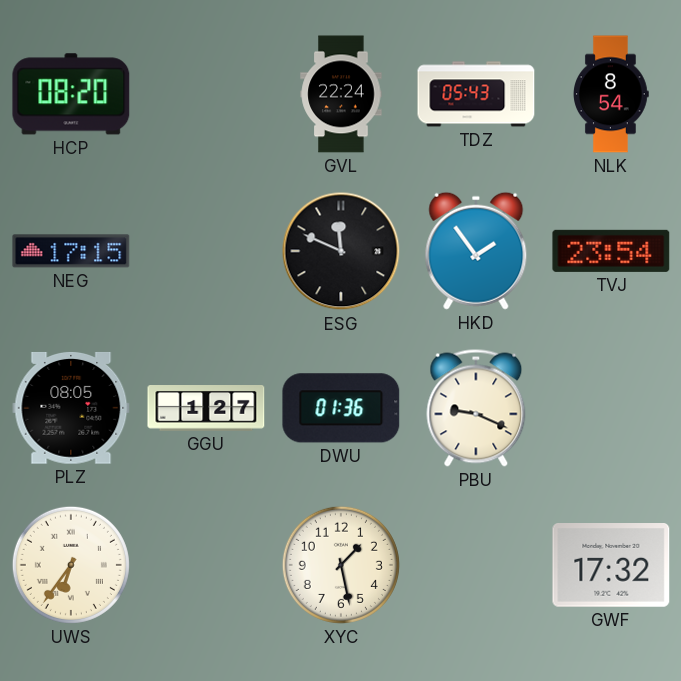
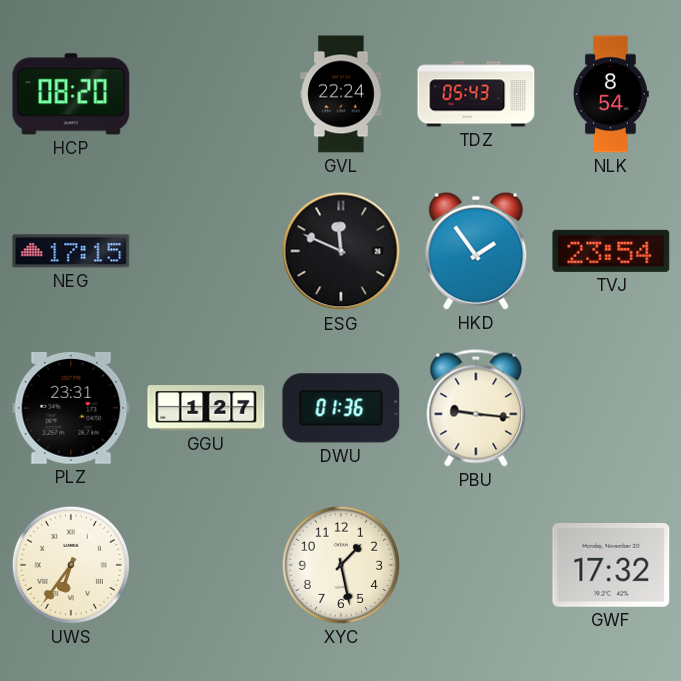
PLZ: 08:05 -> 23:31 (71, 408)
PBU: 9:19 -> 9:16 (476, 408)
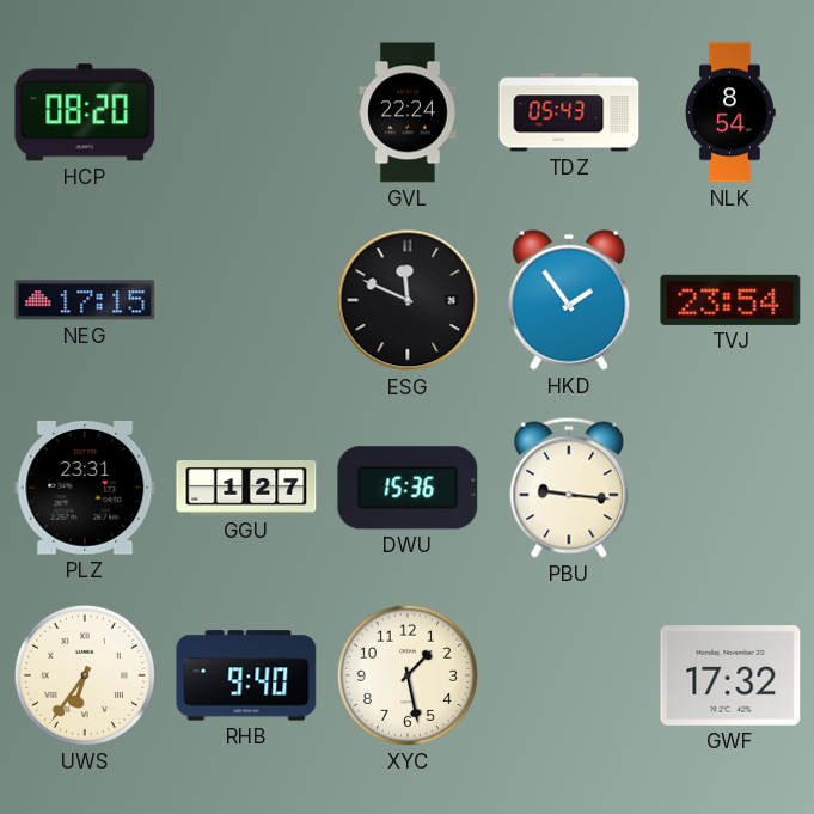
DWU: 01:36 -> 15:36 (408, 488)
RHB: none -> 9:40 (246, 675)
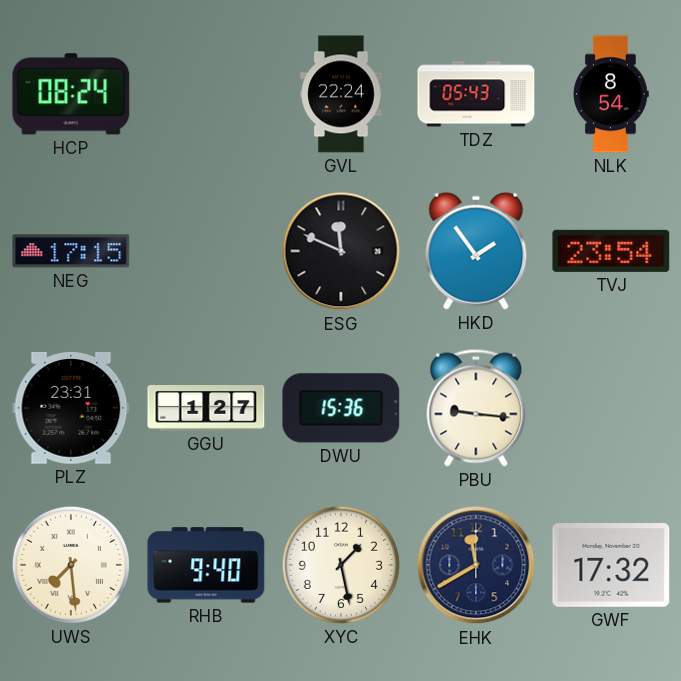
HCP: 08:20 -> 08:24 (71, 94)
UWS: 6:36 -> 7:29 (71, 565)
EHK: none -> 11:40 (476, 565)
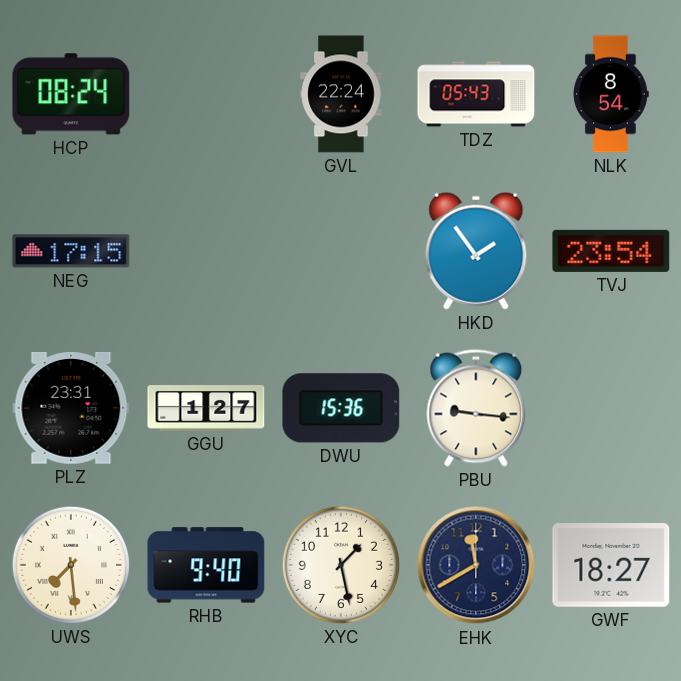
ESG: 11:49 -> none (341, 251)
GWF: 17:32 -> 18:27 (611, 566)
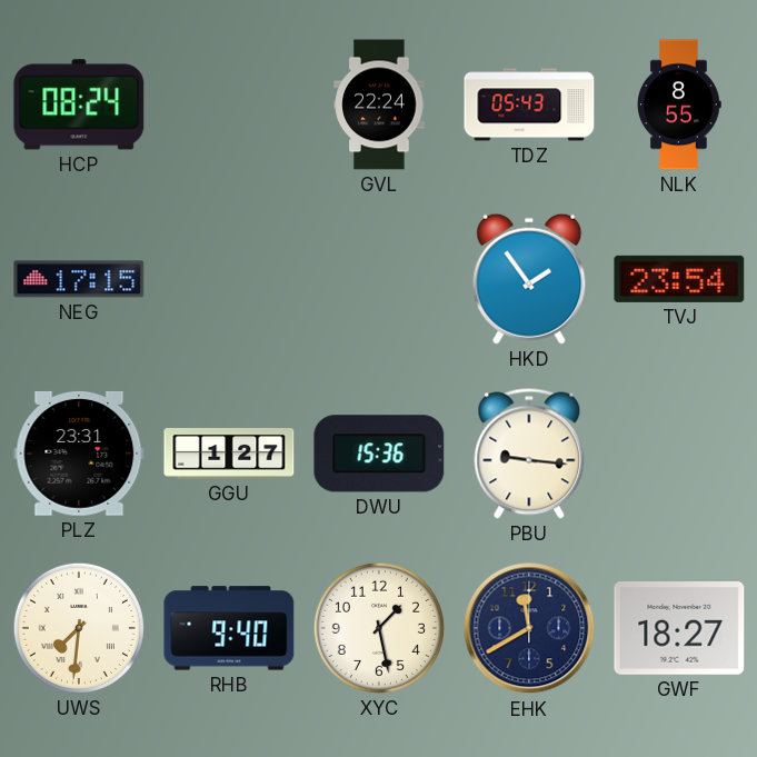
NLK: 8:54 -> 8:55 (680, 104)
UWS: 7:29 -> 7:31 (79, 628)
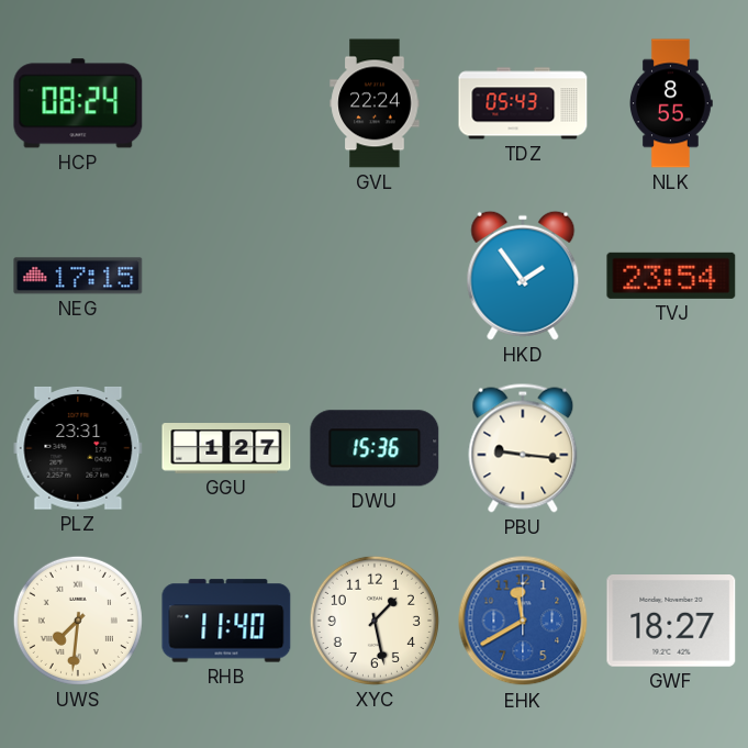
RHB: 9:40 -> 11:40 (226, 621)
EHK dial: navy -> blue (523, 621)
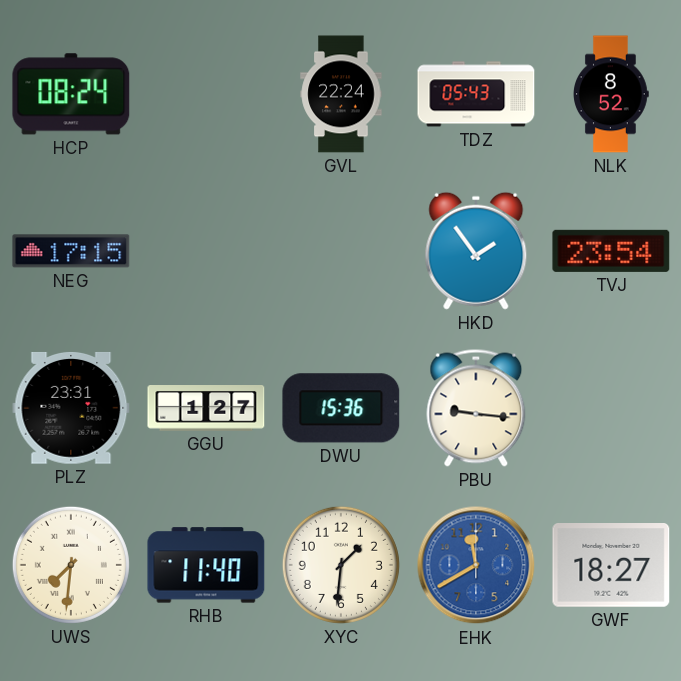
NLK: 8:55 -> 8:52 (612, 94)
XYC: 1:28 -> 1:31 (341, 565)
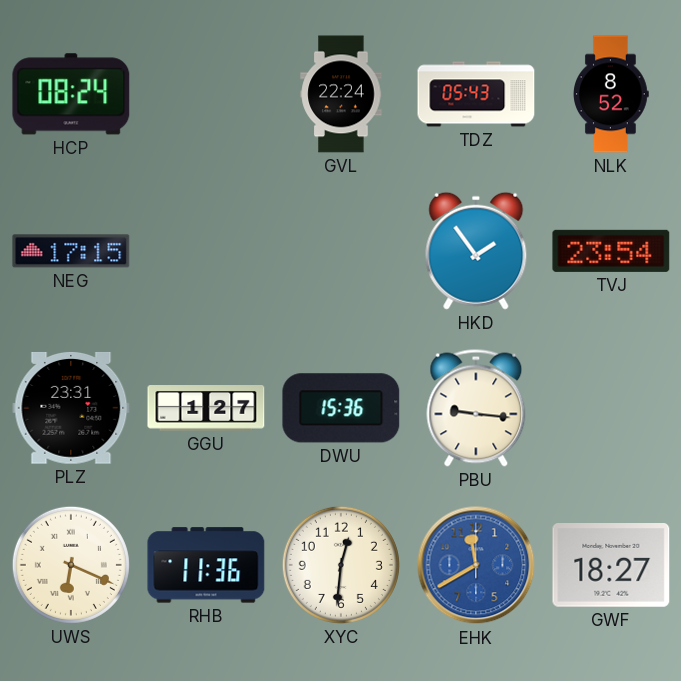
UWS: 7:31 -> 6:19 (71, 565)
RHB: 11:40 -> 11:36 (206, 565)
XYC: 1:31 -> 12:31 (341, 565)
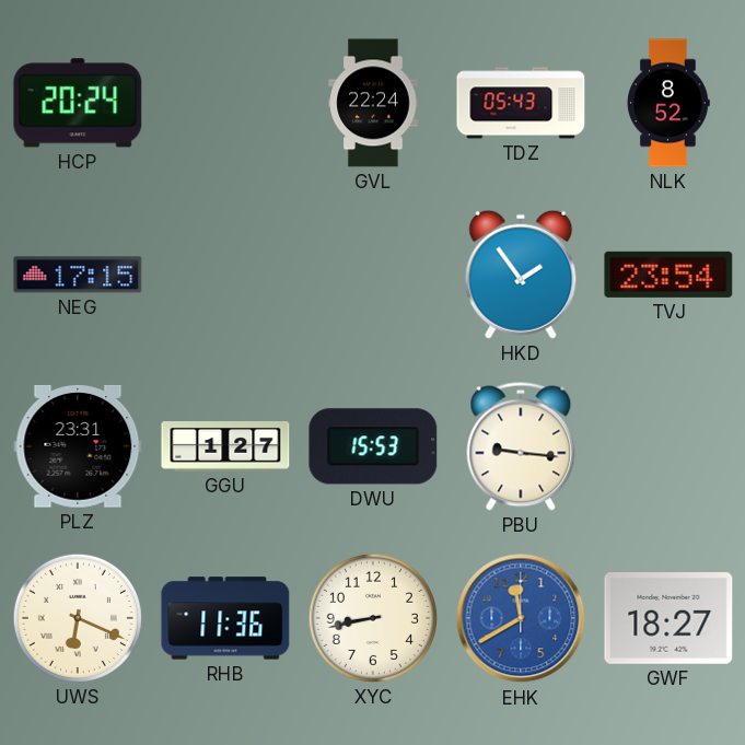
HCP: 08:24 -> 20:24 (78, 103)
DWU: 15:36 -> 15:53 (373, 446)
XYC: 12:31 -> 8:43 (373, 618)
